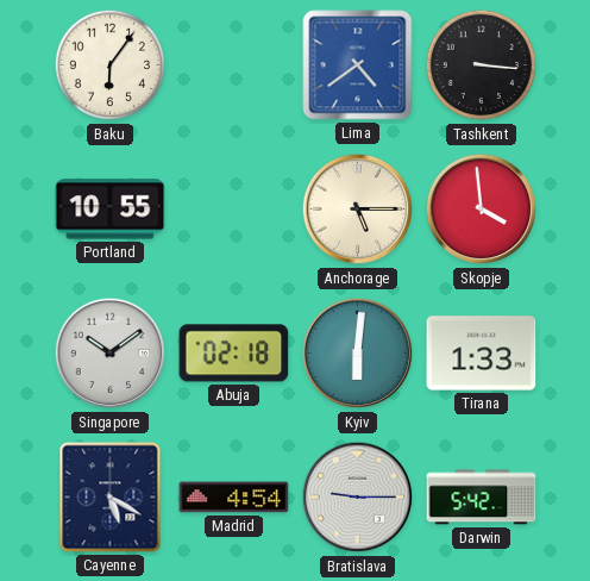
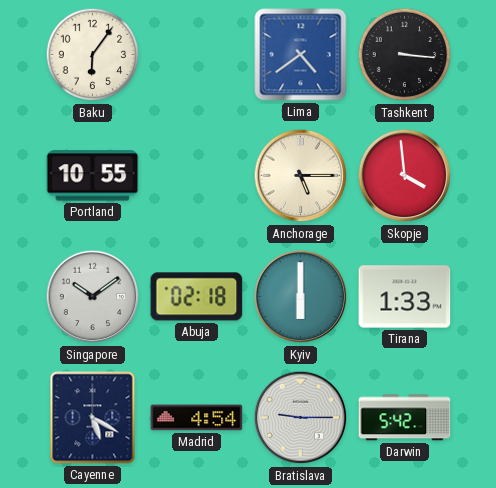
Kyiv: 6:01 -> 6:00 (301, 297)
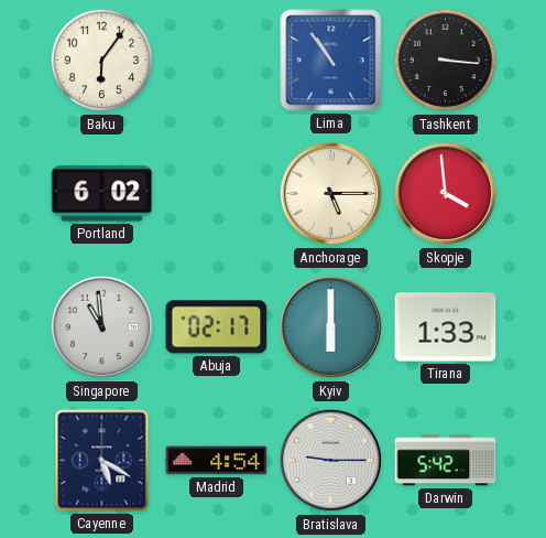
Lima: 4:39 -> 10:54 (331, 61)
Portland: 10:55 -> 6:02 (102, 194)
Singapore: 10:09 -> 10:59 (102, 327)
Abuja: 02:18 -> 02:17 (217, 327)
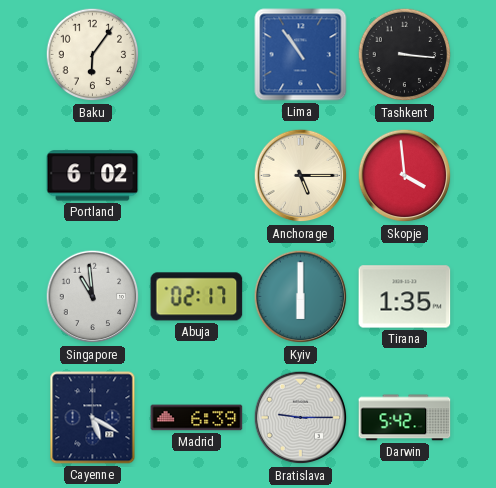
Tirana: 1:33 -> 1:35 (405, 297)
Madrid: 4:54 -> 6:39 (197, 418)
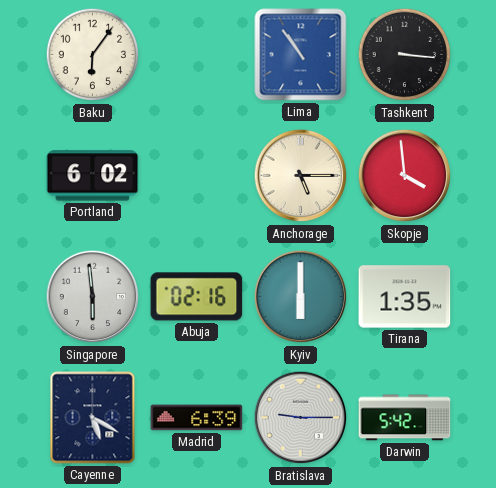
Singapore: 10:59 -> 5:59 (93, 297)
Abuja: 02:17 -> 02:16 (197, 297)
